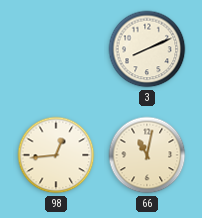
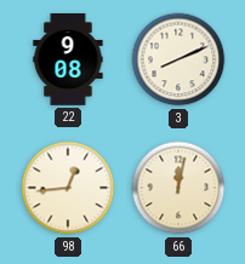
22: none -> 9:08 (68, 59)
66: 11:02 -> 12:02 (178, 188)
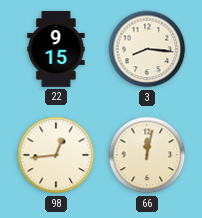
22: 9:08 -> 9:15 (56, 49)
3: 8:11 -> 8:16 (147, 49)
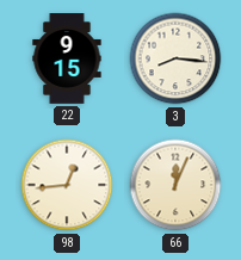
66: 12:02 -> 12:04 (175, 185)
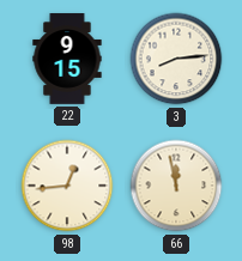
3: 8:16 -> 8:14 (176, 59)
66: 12:04 -> 11:58 (176, 186)
